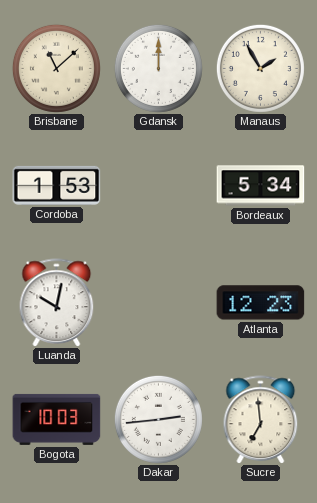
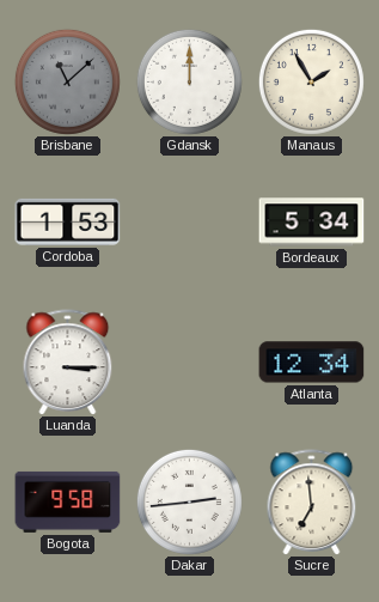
Brisbane dial: cream -> grey (67, 81)
Luanda: 10:02 -> 3:15 (68, 361)
Atlanta: 12:23 -> 12:34 (312, 363)
Bogota: 10:03 -> 9:58 (68, 501)
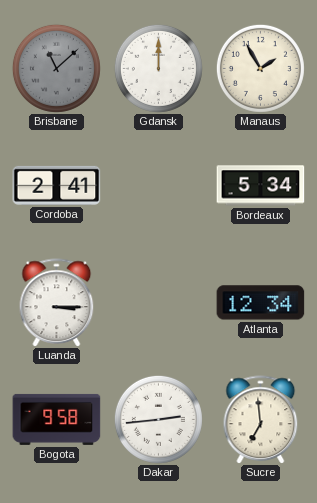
Cordoba: 1:53 -> 2:41 (57, 185)
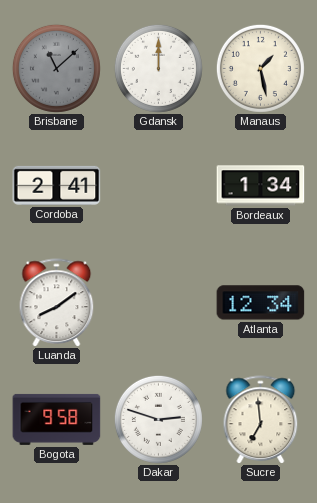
Manaus: 1:55 -> 1:28 (260, 68)
Bordeaux: 5:34 -> 1:34 (261, 186)
Luanda: 3:15 -> 8:09 (57, 302)
Dakar: 2:44 -> 2:48 (158, 419)
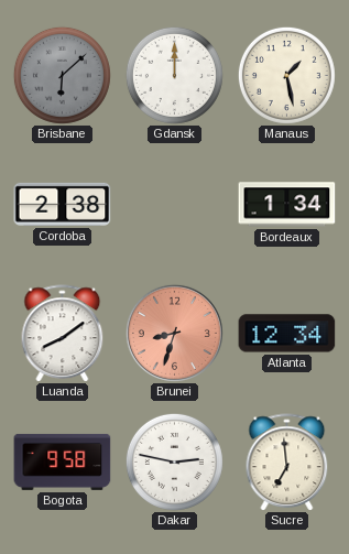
Brisbane: 11:08 -> 6:08 (62, 75)
Cordoba: 2:41 -> 2:38 (63, 204)
Brunei: none -> 8:33 (174, 333)
Dakar: 2:48 -> 2:47 (174, 461)
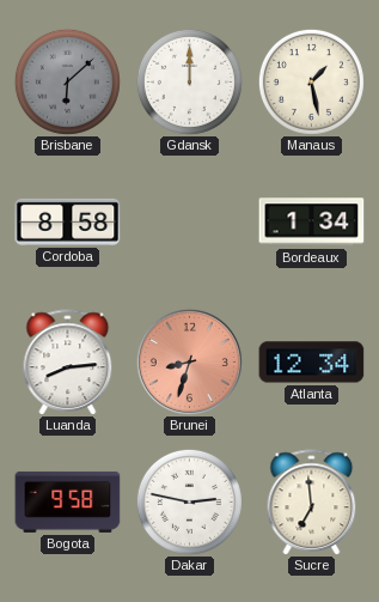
Cordoba: 2:38 -> 8:58 (68, 221)
Luanda: 8:09 -> 8:14 (68, 361)
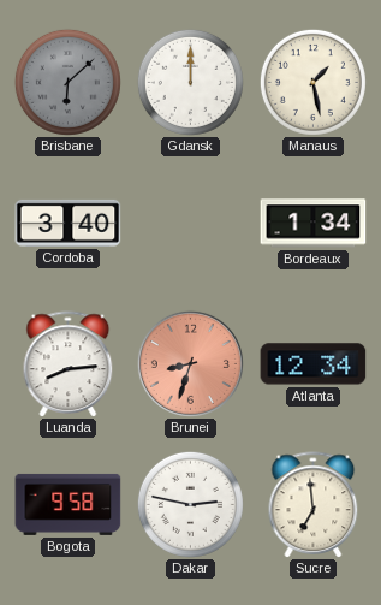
Cordoba: 8:58 -> 3:40 (69, 223)
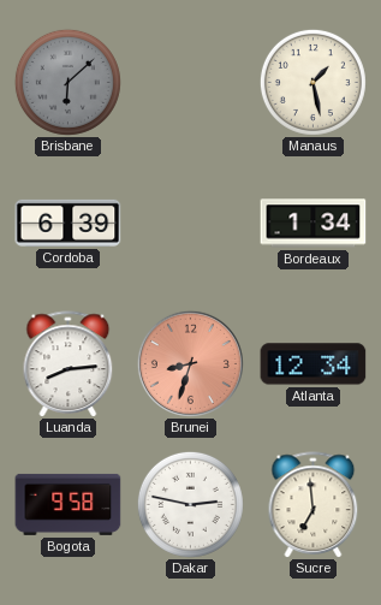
Gdansk: 12:00 -> none (190, 82)
Cordoba: 3:40 -> 6:39 (69, 223)
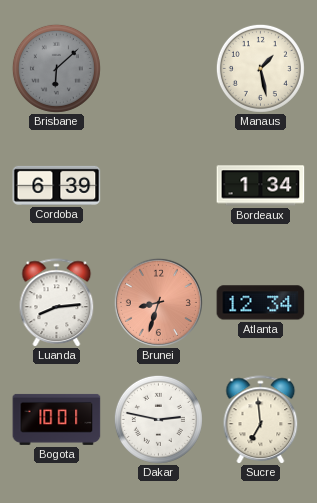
Bogota: 9:58 -> 10:01 (57, 419)
